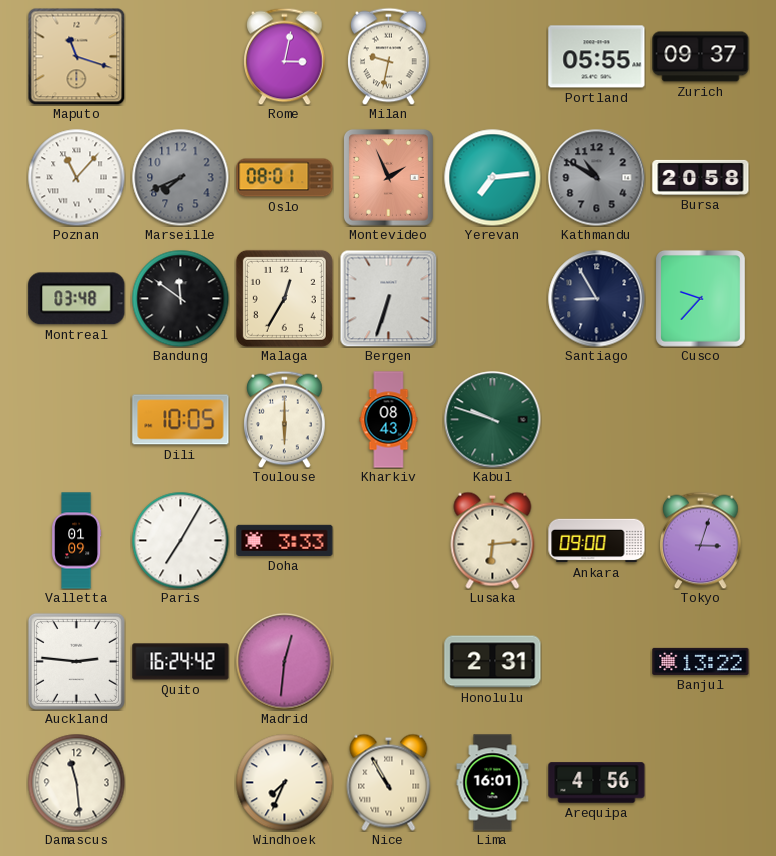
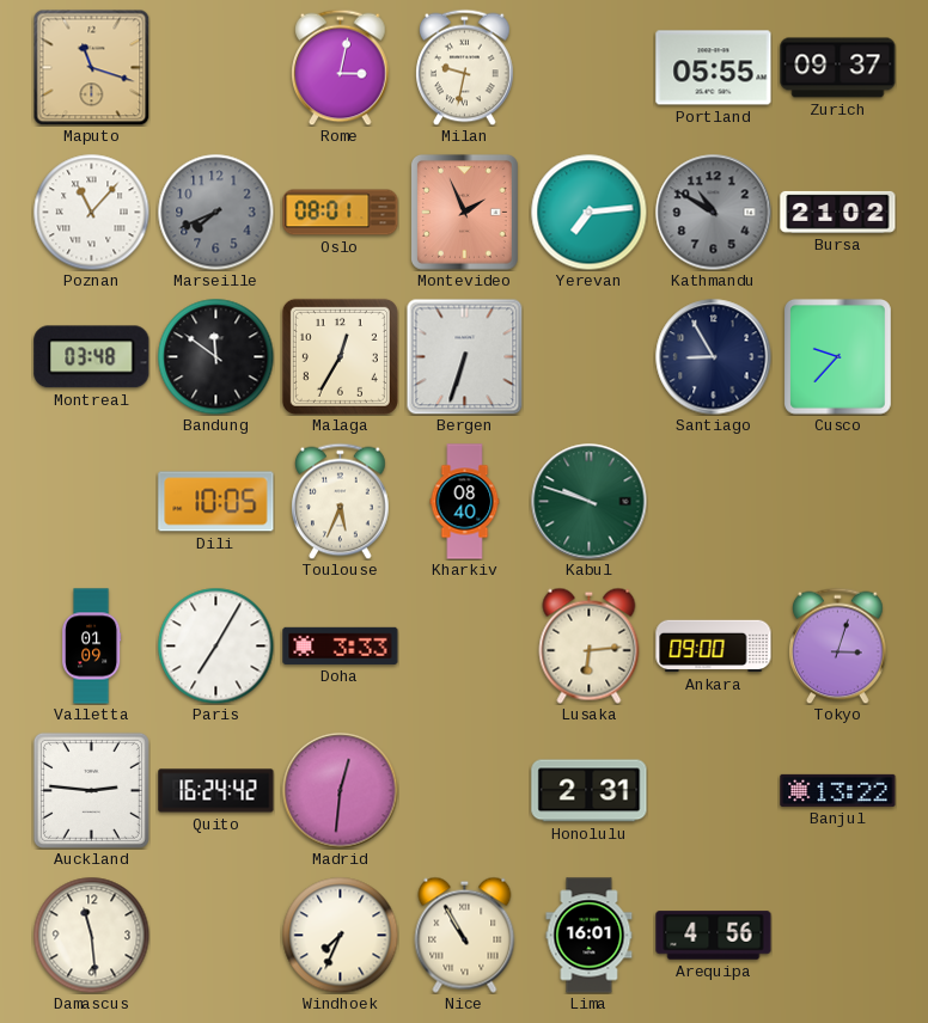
Bursa: 20:58 -> 21:02 (838, 212)
Toulouse: 6:00 -> 5:34 (341, 501)
Kharkiv: 08:43 -> 08:40 (465, 502)
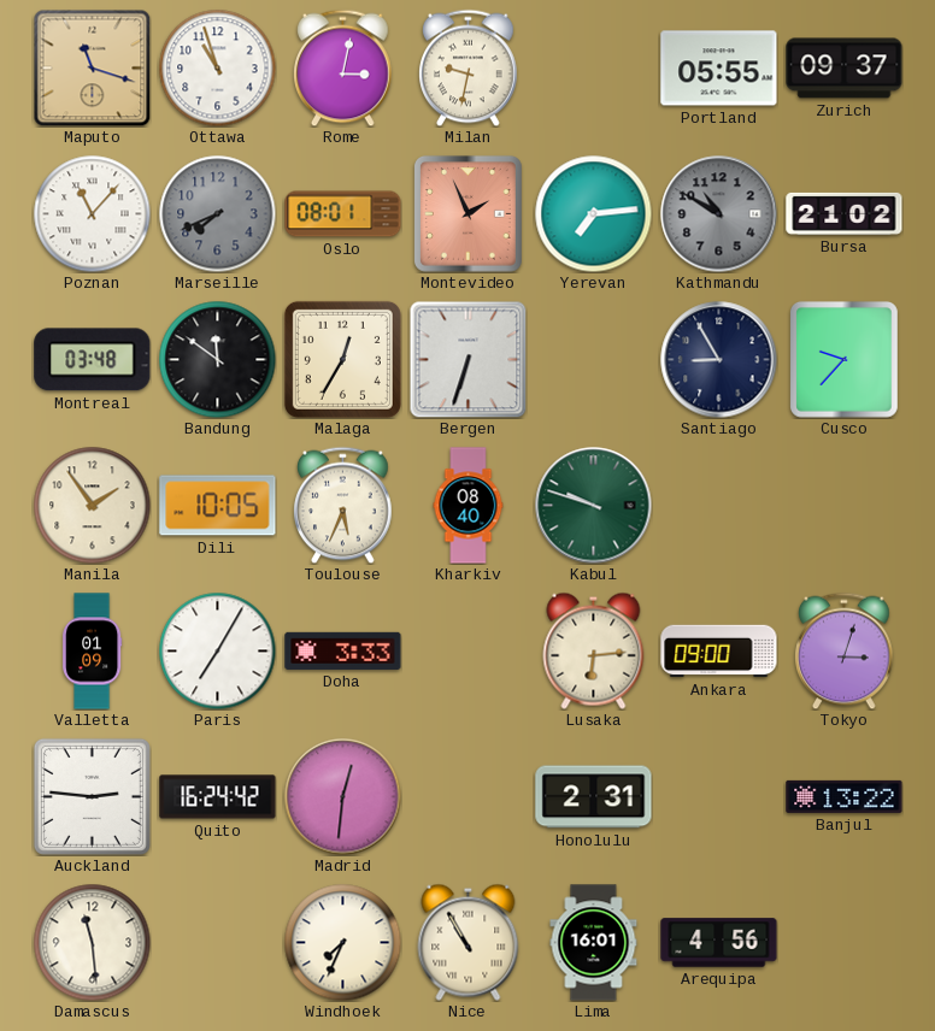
Ottawa: none -> 10:57 (217, 67)
Manila: none -> 1:54 (92, 505)
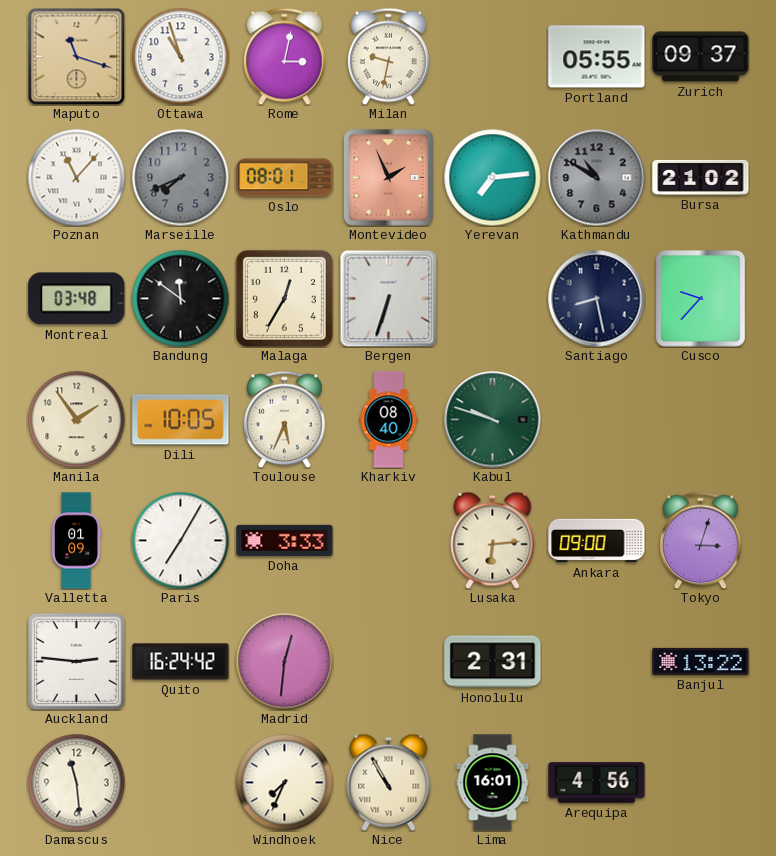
Santiago: 8:55 -> 8:28 (597, 299)
